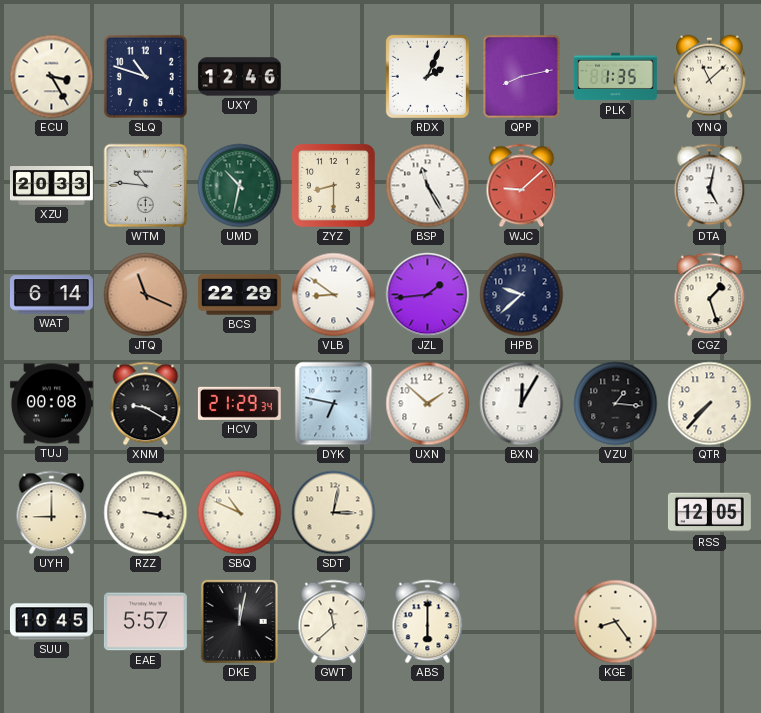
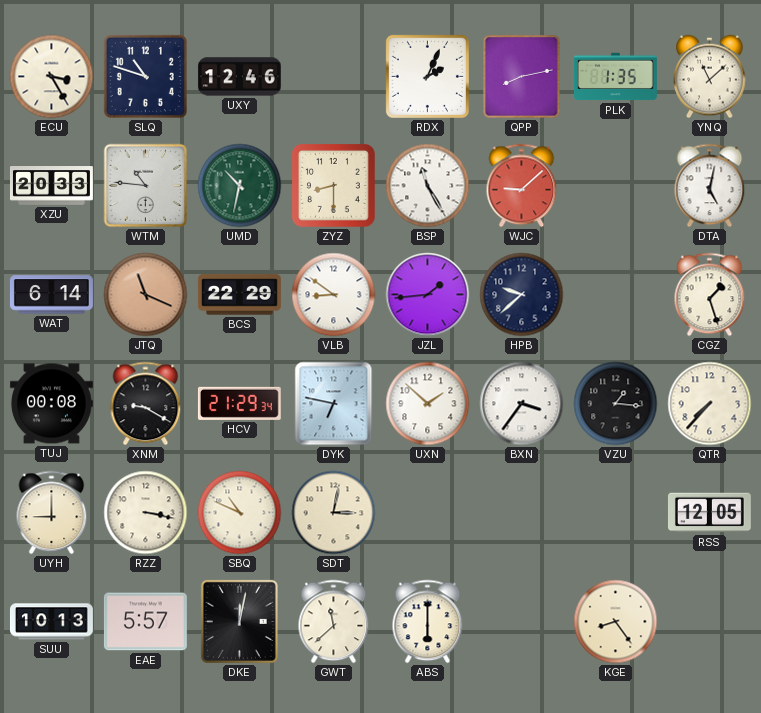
BXN: 12:05 -> 3:36 (522, 404)
SUU: 10:45 -> 10:13 (51, 622)
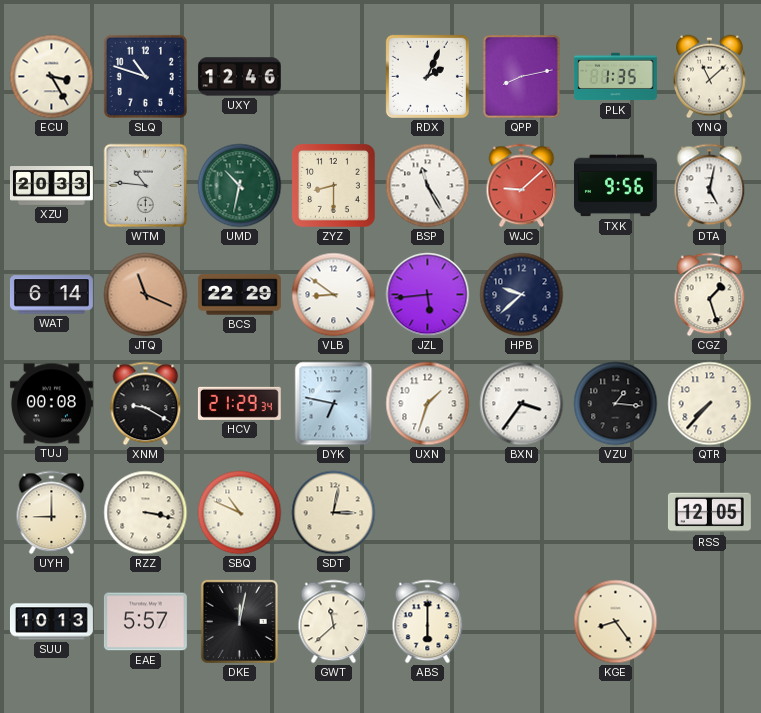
TXK: none -> 9:56 (615, 186)
JZL: 1:44 -> 5:44 (428, 295)
UXN: 1:52 -> 1:33 (428, 404)
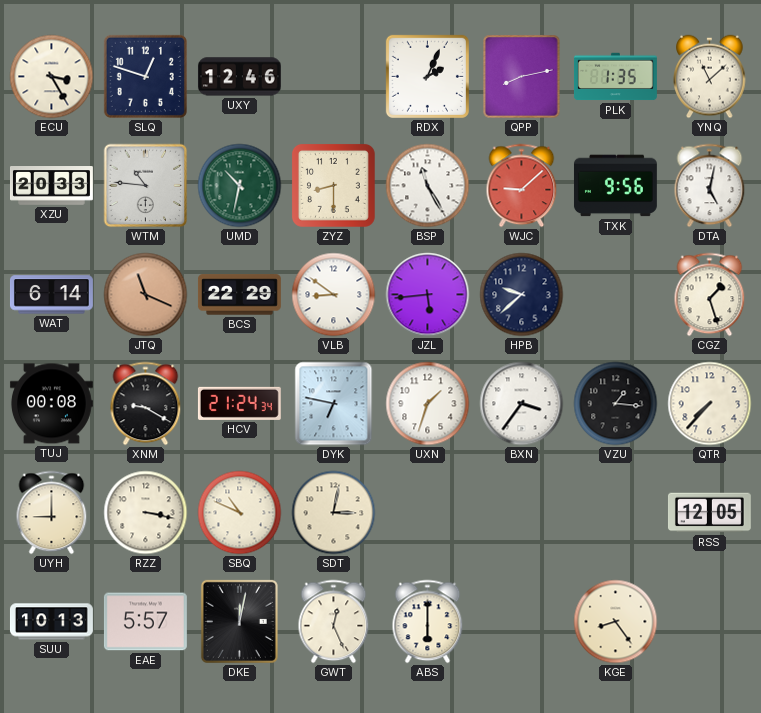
SLQ: 10:48 -> 12:48 (145, 76)
HCV: 21:29 -> 21:24 (239, 403)
GWT: 11:38 -> 12:26 (334, 622)
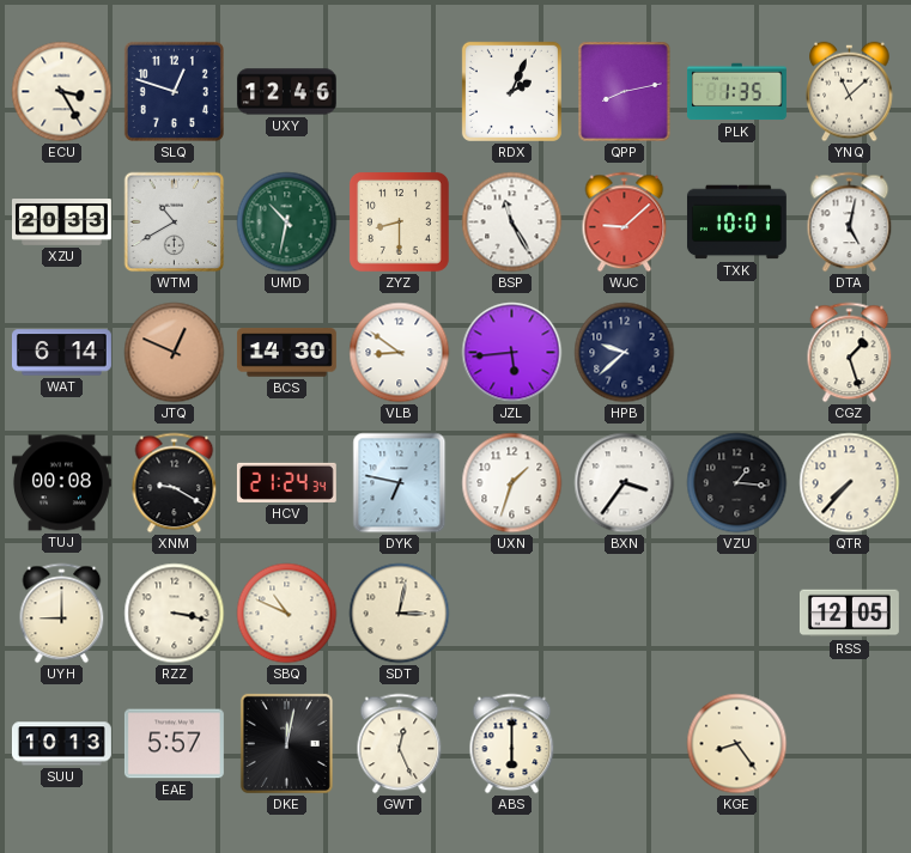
WTM: 10:46 -> 10:40 (175, 223)
TXK: 9:56 -> 10:01 (736, 223)
JTQ: 11:19 -> 12:49 (175, 353)
BCS: 22:29 -> 14:30 (286, 353)
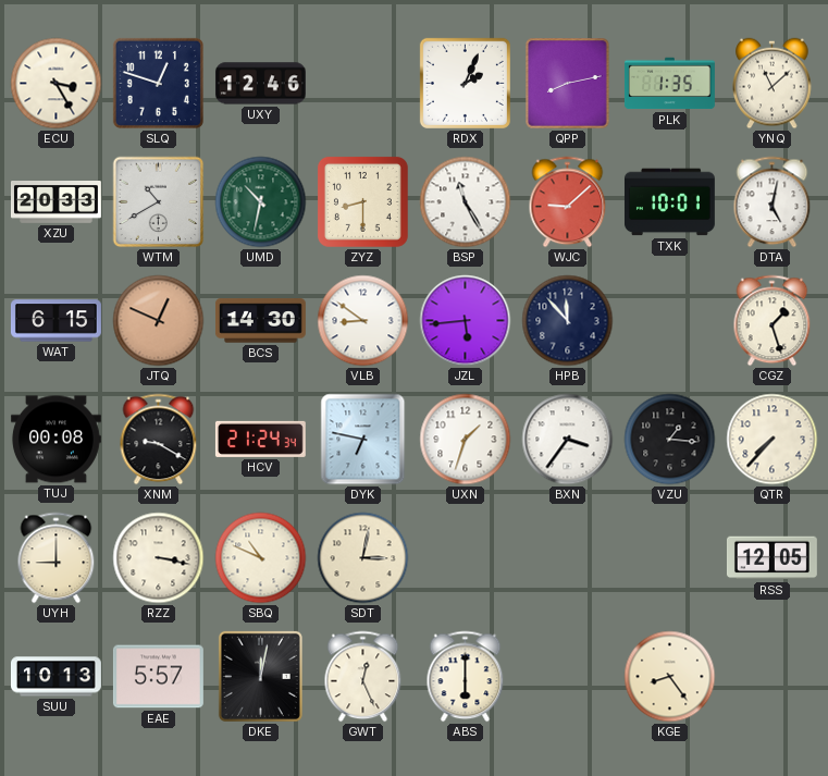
WAT: 6:14 -> 6:15 (55, 321)
HPB: 9:38 -> 11:53 (568, 321)
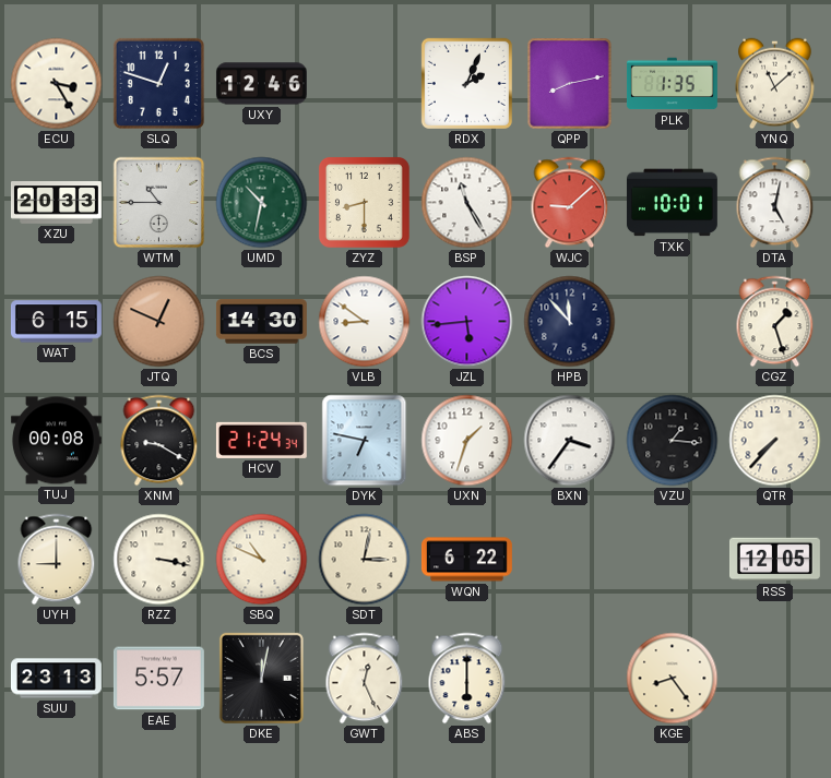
WTM: 10:40 -> 10:45 (159, 203)
WQN: none -> 6:22 (466, 560)
SUU: 10:13 -> 23:13 (56, 679)
